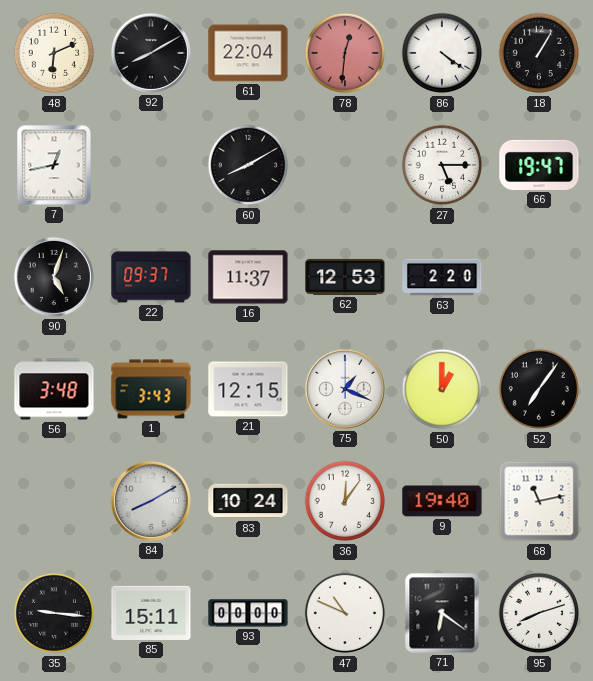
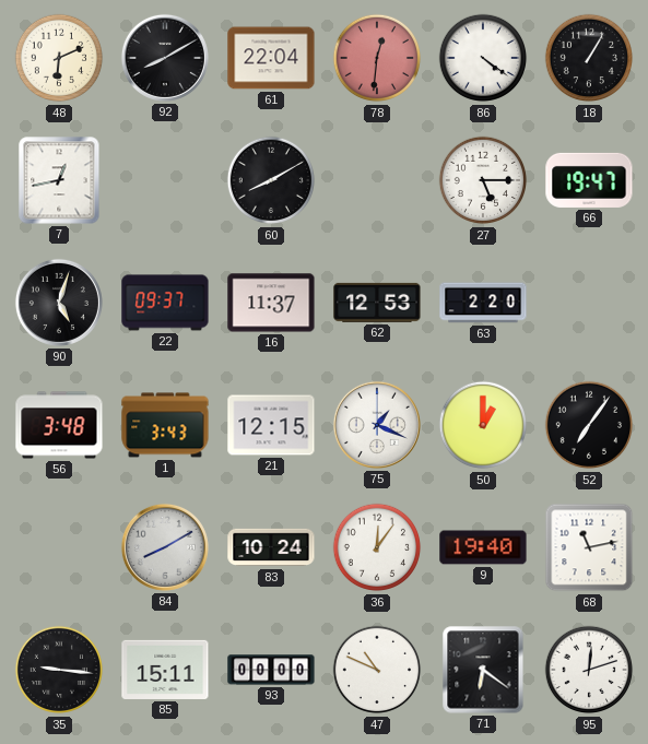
95: 8:12 -> 12:12 (589, 670)
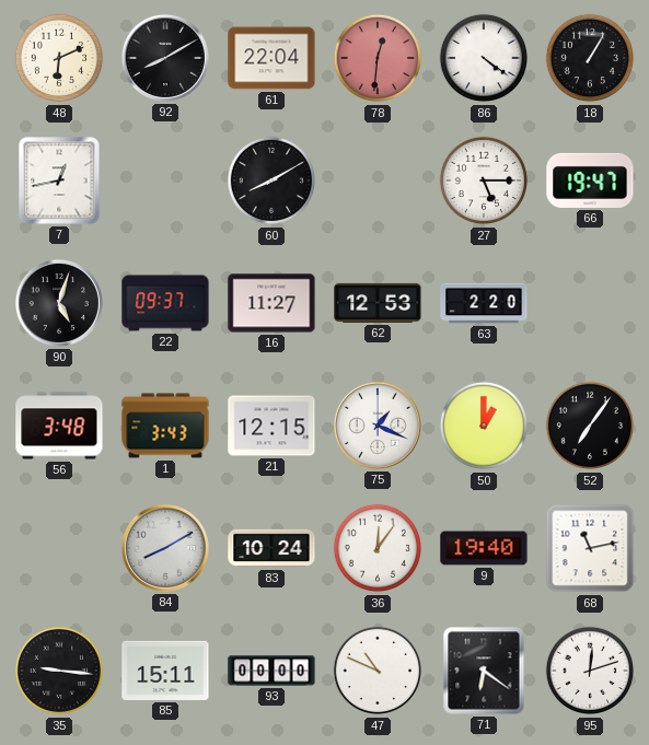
16: 11:37 -> 11:27 (271, 303)
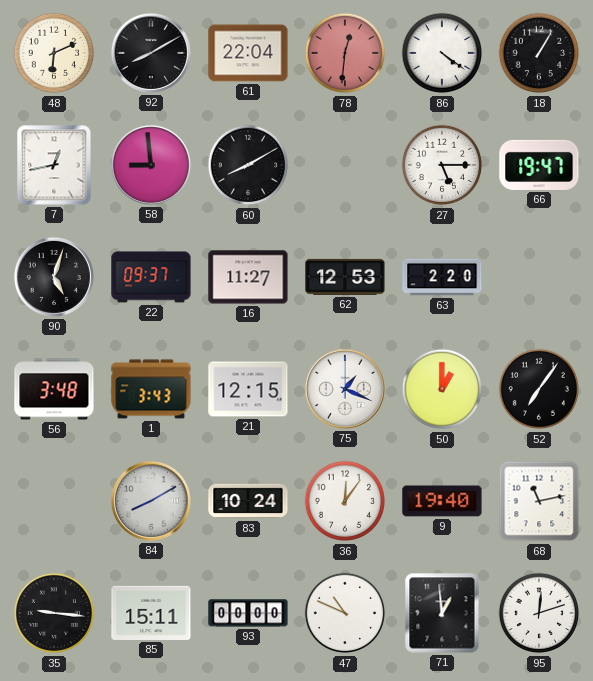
58: none -> 8:59 (151, 165)
71: 6:21 -> 12:59 (442, 613)
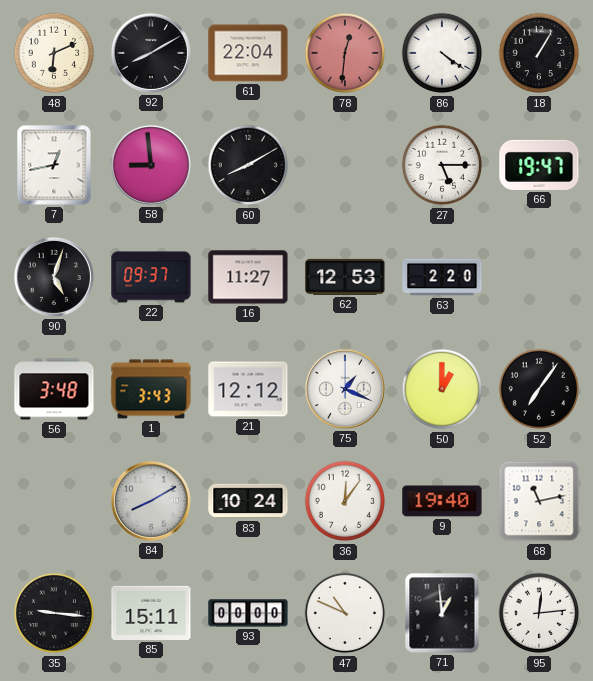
21: 12:15 -> 12:12 (248, 389)
95: 12:12 -> 12:14 (539, 613)
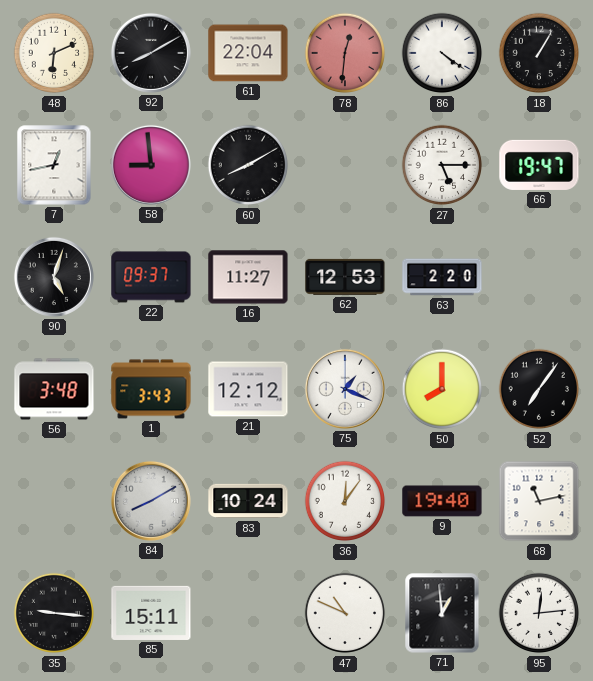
50: 1:00 -> 8:00 (442, 389)
93: 00:00 -> none (248, 613)
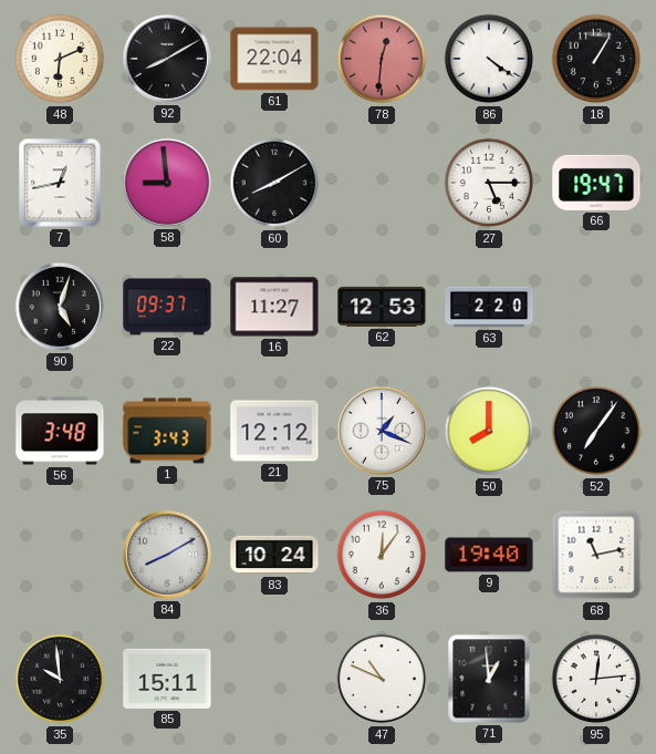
35: 9:16 -> 9:59 (60, 679)
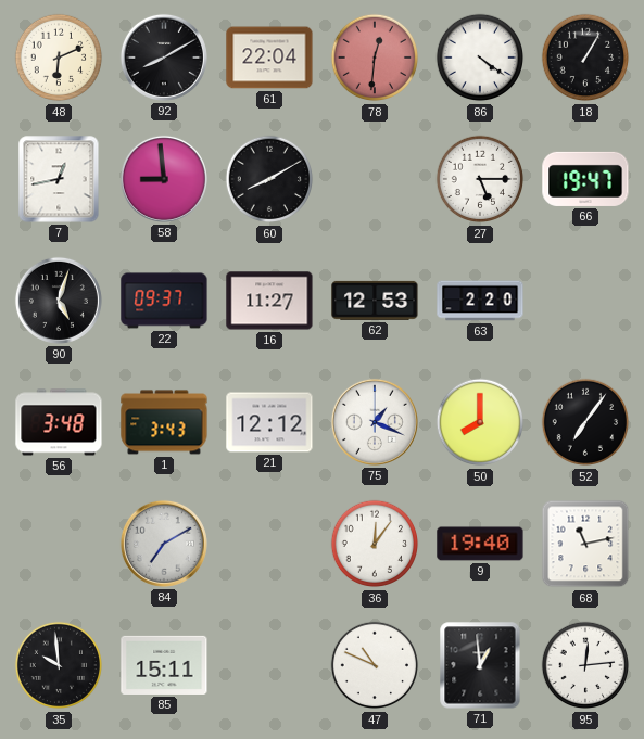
84: 8:10 -> 7:10 (164, 544)
83: 10:24 -> none (274, 555)
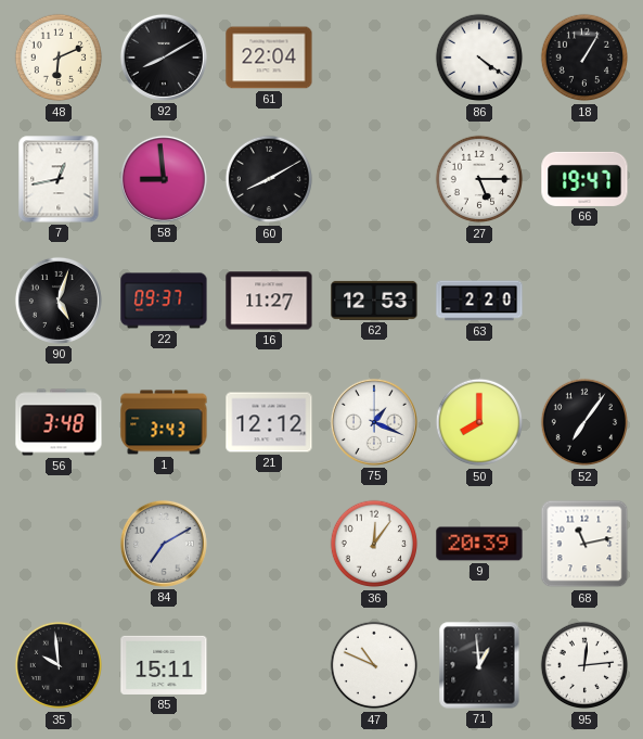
78: 12:31 -> none (375, 58)
9: 19:40 -> 20:39 (479, 544)
